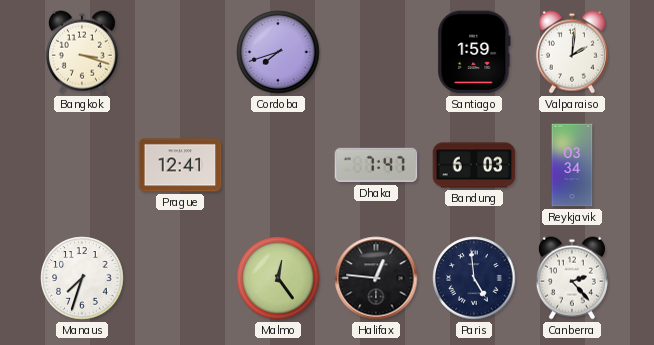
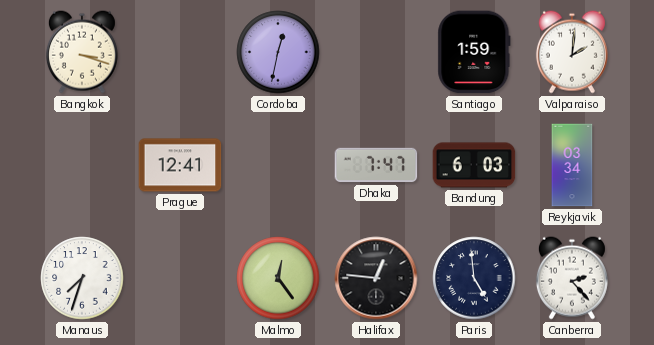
Cordoba: 7:42 -> 12:32 (278, 52)
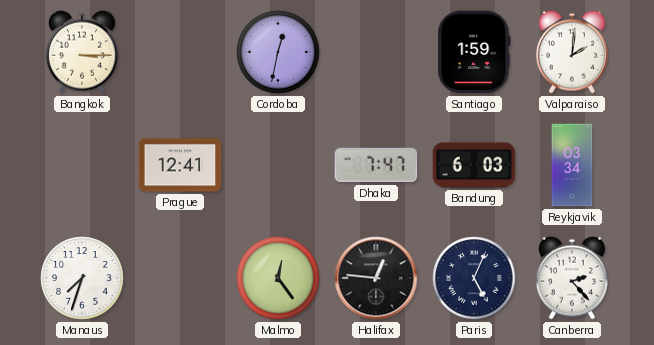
Bangkok: 3:18 -> 3:15 (82, 52)
Paris: 4:59 -> 5:04 (474, 278)
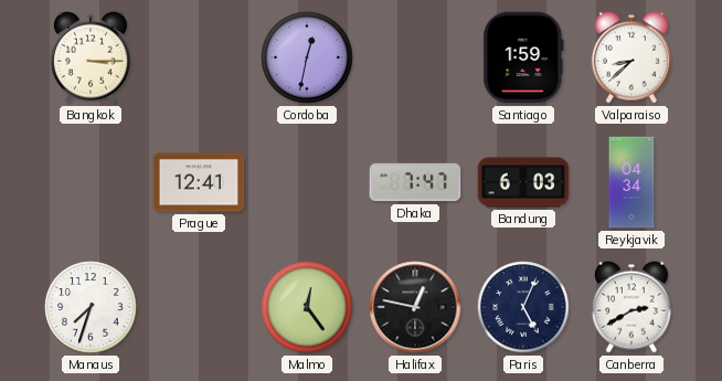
Valparaiso: 2:01 -> 8:38 (631, 57)
Reykjavik: 03:34 -> 04:34 (631, 182)
Halifax: 12:46 -> 12:47 (415, 307)
Canberra: 2:23 -> 2:40 (631, 307)
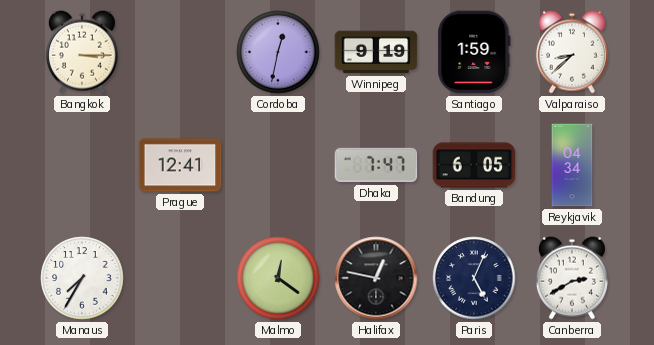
Winnipeg: none -> 9:19 (376, 52)
Bandung: 6:03 -> 6:05 (474, 165)
Manaus: 7:33 -> 7:35 (82, 278)
Malmo: 12:24 -> 12:21 (278, 278)
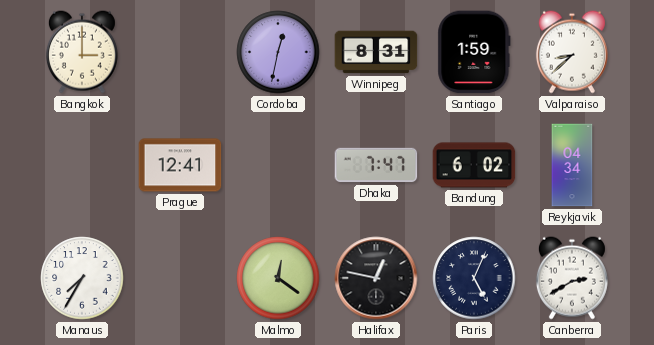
Bangkok: 3:15 -> 3:00 (82, 52)
Winnipeg: 9:19 -> 8:31 (376, 52)
Bandung: 6:05 -> 6:02 (474, 165)
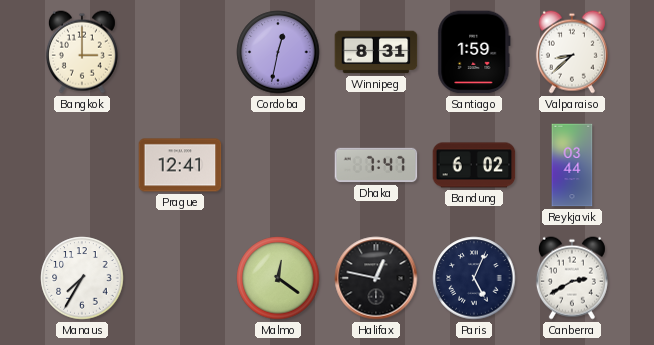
Reykjavik: 04:34 -> 03:44 (572, 165)
